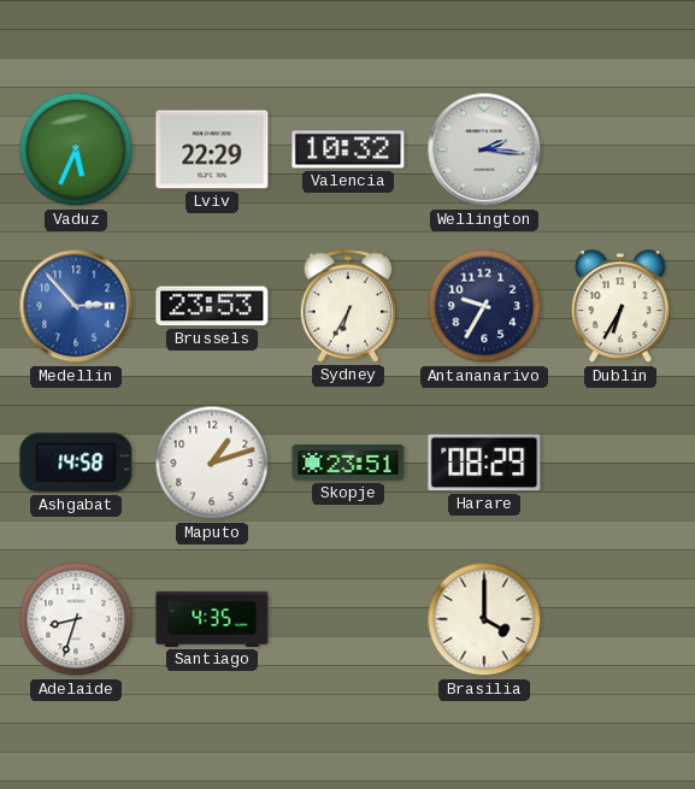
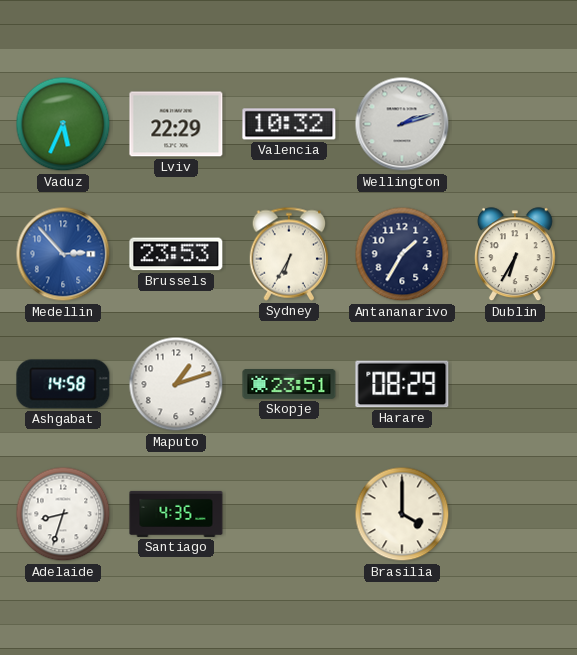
Wellington: 2:16 -> 2:12 (402, 124)
Antananarivo: 9:35 -> 1:35 (402, 254)
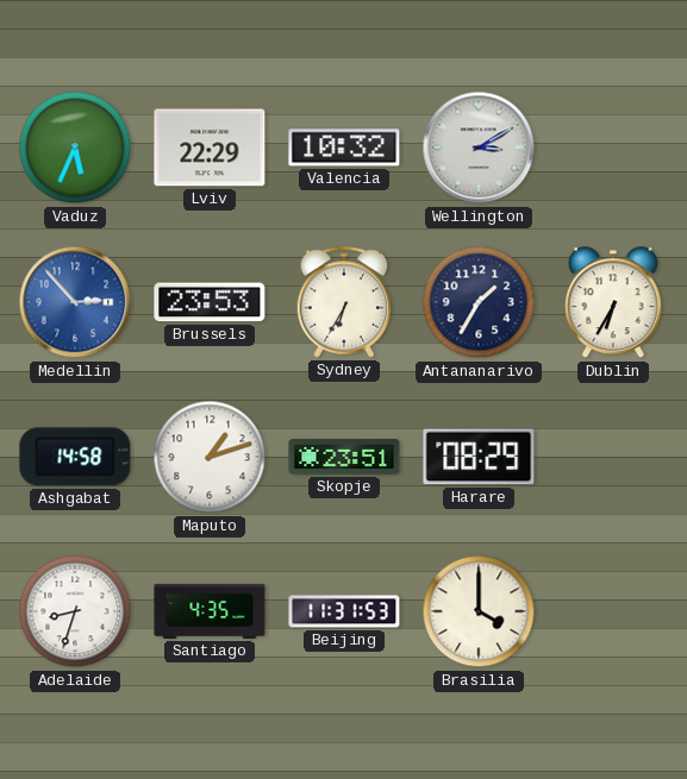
Wellington: 2:12 -> 3:10 (479, 147)
Beijing: none -> 11:31 (344, 611)
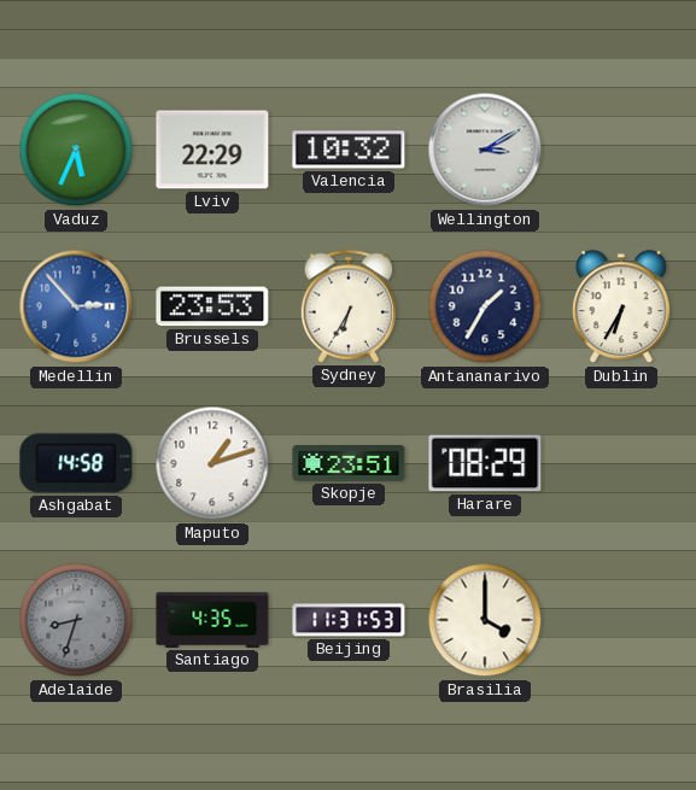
Adelaide dial: white -> grey (76, 620)
